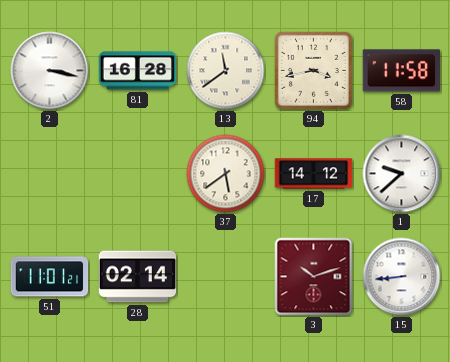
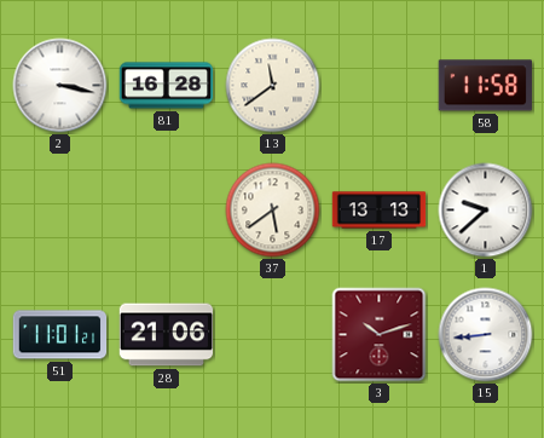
94: 3:43 -> none (313, 70)
17: 14:12 -> 13:13 (380, 211)
28: 02:14 -> 21:06 (167, 335)
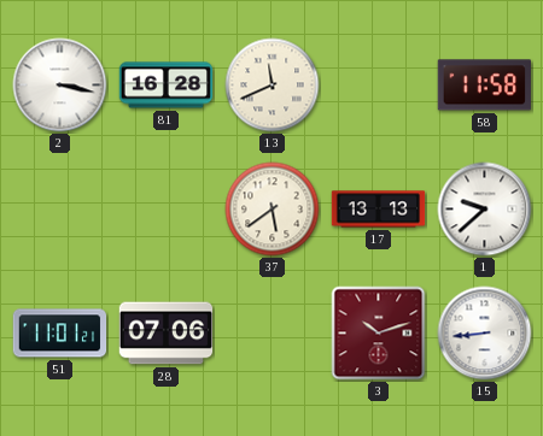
13: 11:39 -> 11:41 (273, 86)
28: 21:06 -> 07:06 (167, 334)
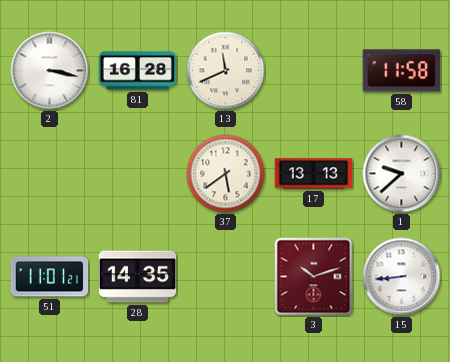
28: 07:06 -> 14:35 (138, 277)
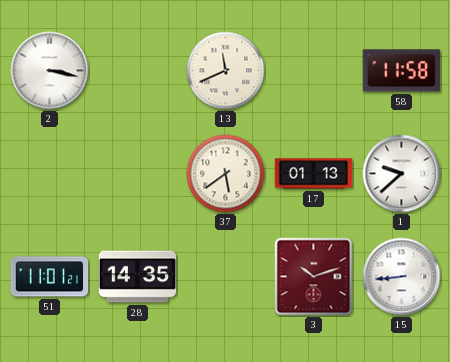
81: 16:28 -> none (138, 71)
17: 13:13 -> 01:13 (314, 174)
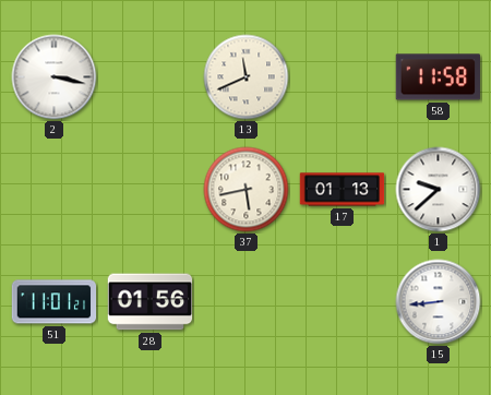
37: 5:39 -> 5:43 (247, 190)
28: 14:35 -> 01:56 (151, 302)
3: 10:12 -> none (314, 277)
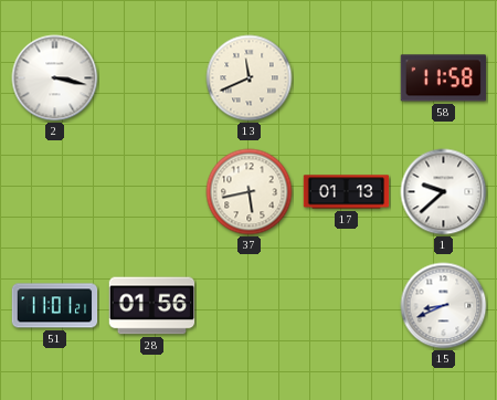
15: 8:44 -> 8:41 (444, 306)
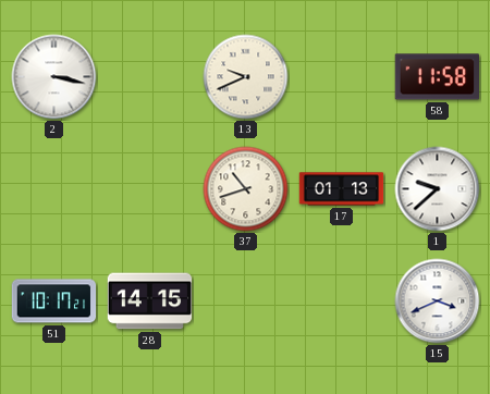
13: 11:41 -> 9:41 (246, 77)
37: 5:43 -> 10:42 (246, 189)
51: 11:01 -> 10:17 (54, 301)
28: 01:56 -> 14:15 (150, 301)
15: 8:41 -> 3:41 (438, 301)
